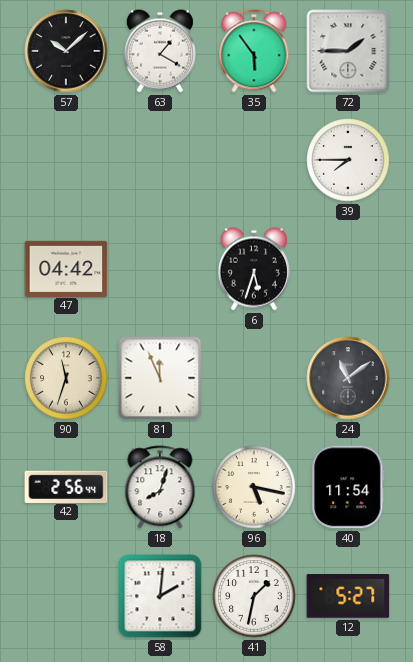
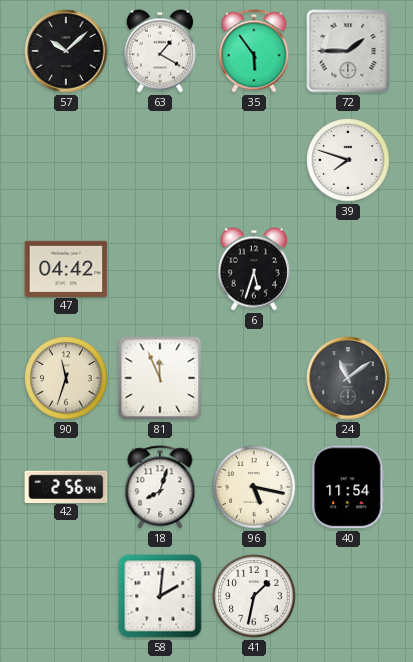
39: 7:45 -> 7:48 (348, 160)
12: 5:27 -> none (348, 596)
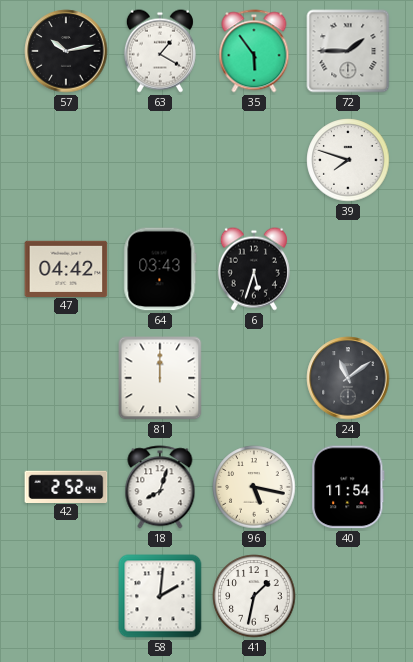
57: 10:08 -> 10:13 (66, 51)
64: none -> 03:43 (160, 269)
90: 11:33 -> none (66, 378)
81: 11:56 -> 12:00 (160, 378)
42: 2:56 -> 2:52 (66, 486)
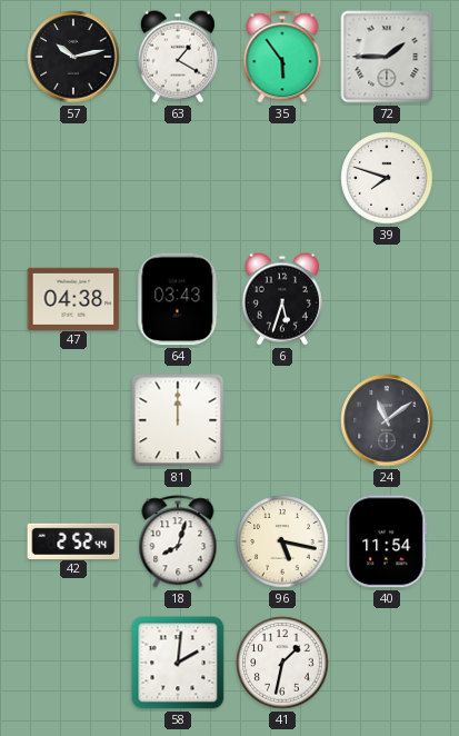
47: 04:42 -> 04:38 (73, 298)
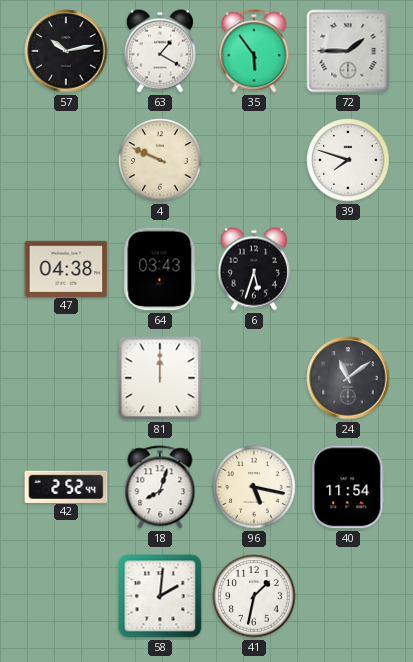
4: none -> 9:49 (160, 160)
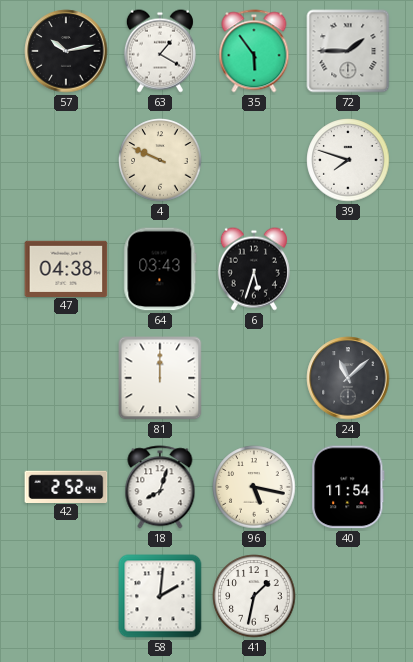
24: 11:09 -> 11:08 (348, 378)
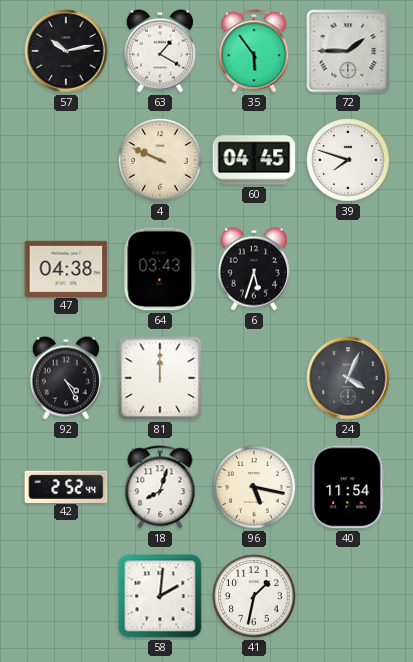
60: none -> 04:45 (254, 160)
92: none -> 4:25 (66, 378)
24: 11:08 -> 4:04 (348, 378)
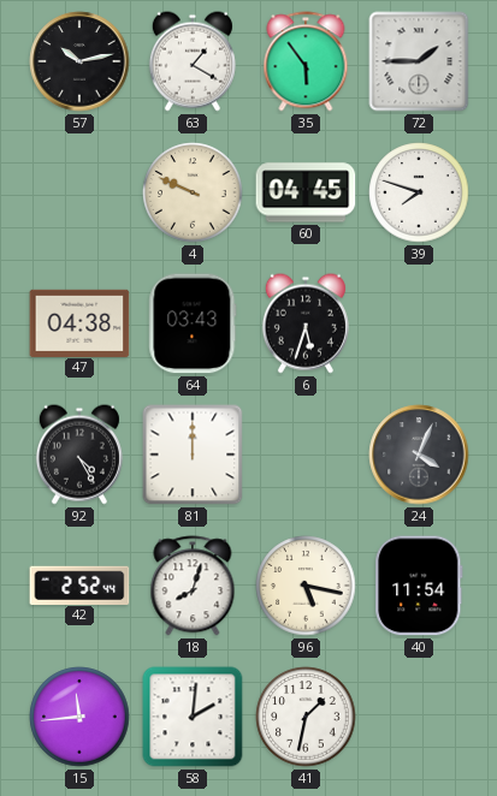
15: none -> 11:44 (79, 717)
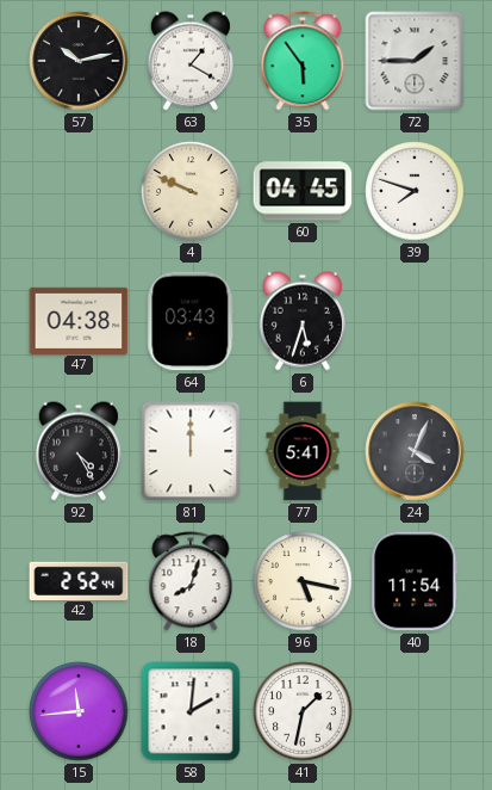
77: none -> 5:41 (303, 451)
